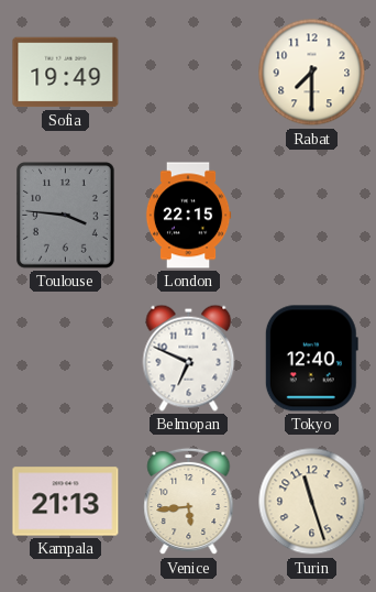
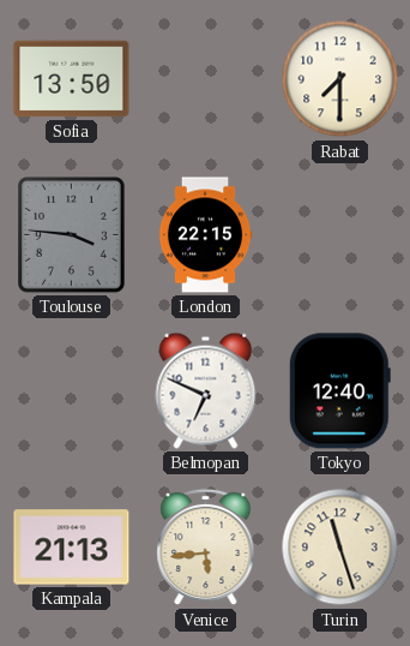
Sofia: 19:49 -> 13:50 (72, 79)
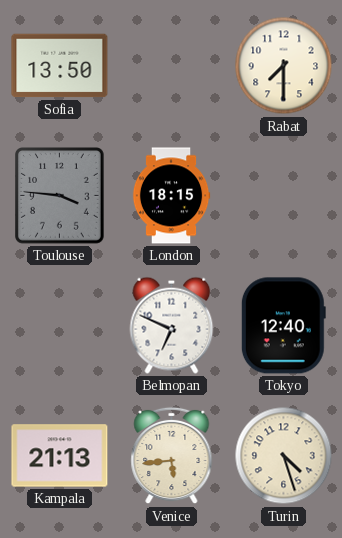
London: 22:15 -> 18:15 (171, 196)
Turin: 11:27 -> 4:27 (284, 456)
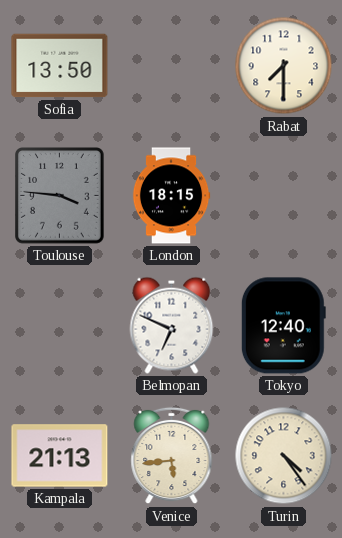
Turin: 4:27 -> 4:24 (284, 456)
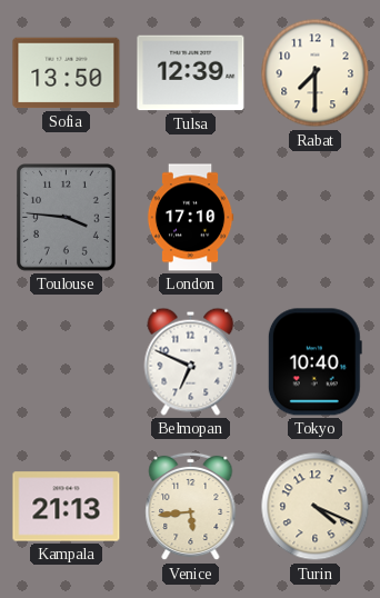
Tulsa: none -> 12:39 (191, 73)
London: 18:15 -> 17:10 (190, 218)
Tokyo: 12:40 -> 10:40 (314, 362)
Turin: 4:24 -> 4:19 (316, 507)
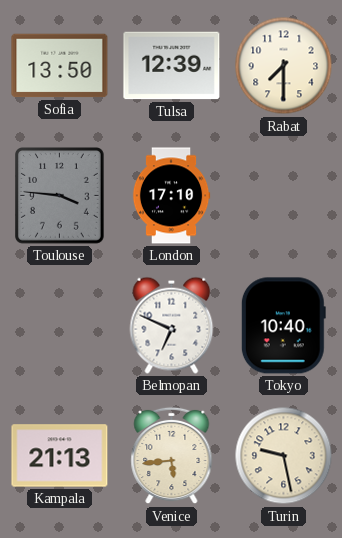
Turin: 4:19 -> 9:28 (284, 456)
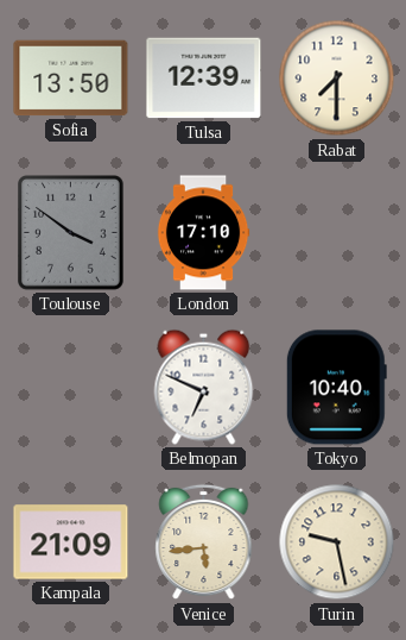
Toulouse: 3:46 -> 3:51 (71, 233)
Kampala: 21:13 -> 21:09 (71, 542)
